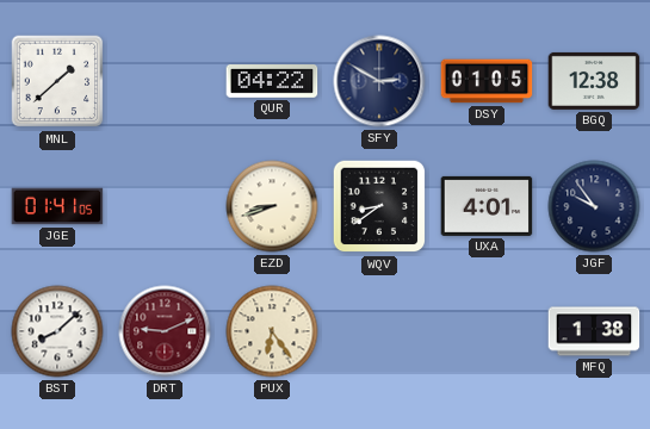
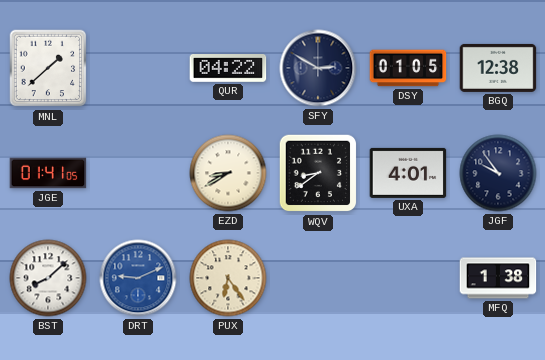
EZD: 8:42 -> 8:40 (228, 173)
DRT dial: burgundy -> blue (138, 278)
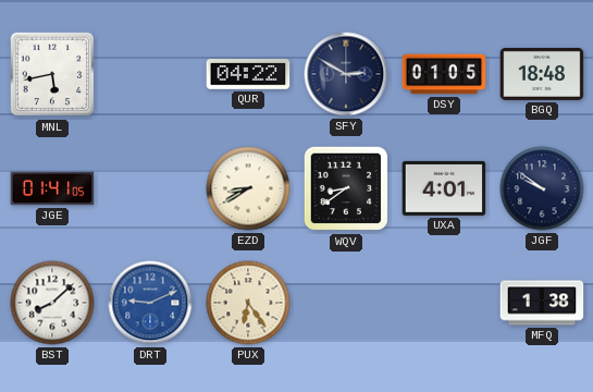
MNL: 1:38 -> 5:43 (52, 74)
BGQ: 12:38 -> 18:48 (542, 74)
JGF: 9:54 -> 9:51 (542, 188)
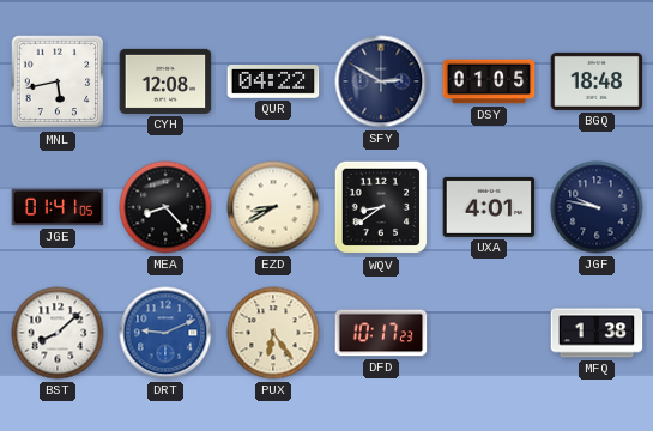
CYH: none -> 12:08 (165, 81)
MEA: none -> 8:23 (165, 207)
JGF: 9:51 -> 9:47 (597, 207)
DFD: none -> 10:17 (381, 333)
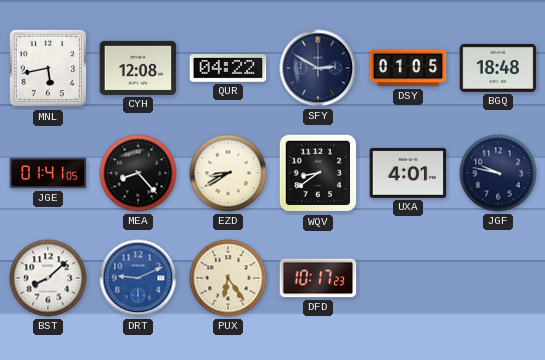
MFQ: 1:38 -> none (597, 333)
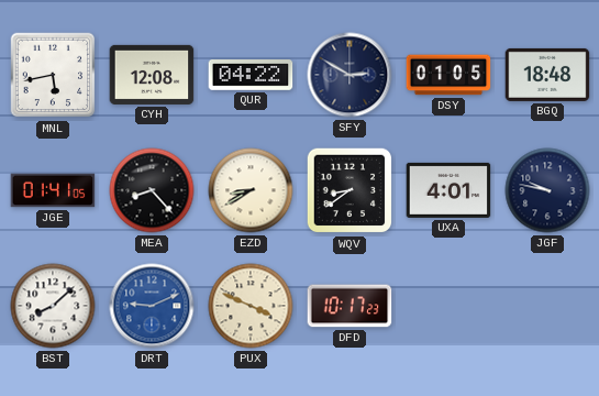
PUX: 6:24 -> 3:49 (251, 306)
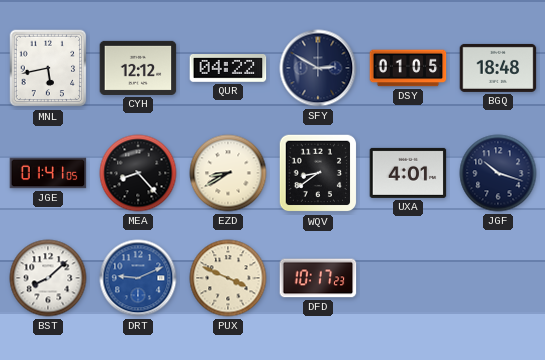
CYH: 12:08 -> 12:12 (138, 68)
JGF: 9:47 -> 10:18 (498, 173)
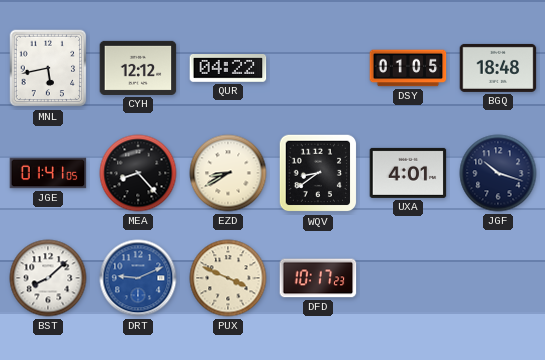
SFY: 2:50 -> none (318, 68)
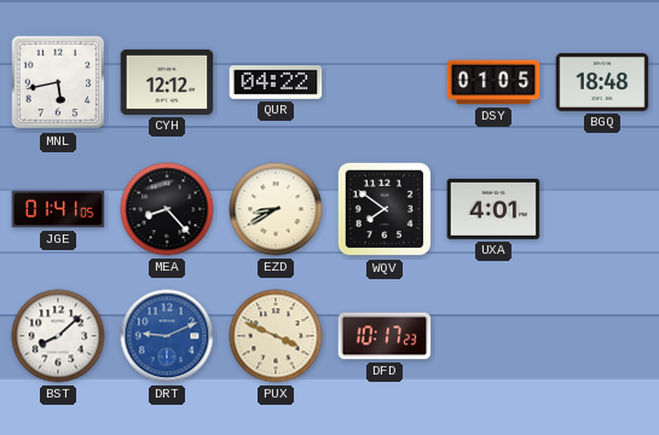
WQV: 8:39 -> 7:51 (385, 209)
JGF: 10:18 -> none (498, 173)
